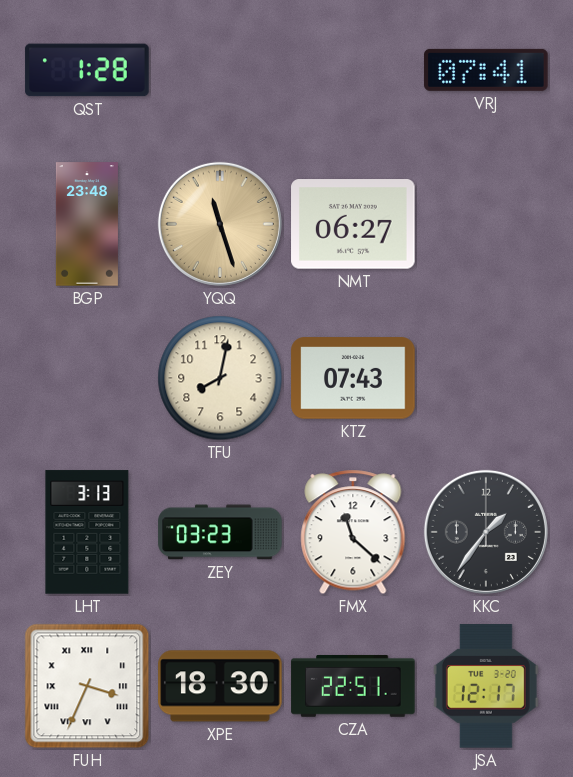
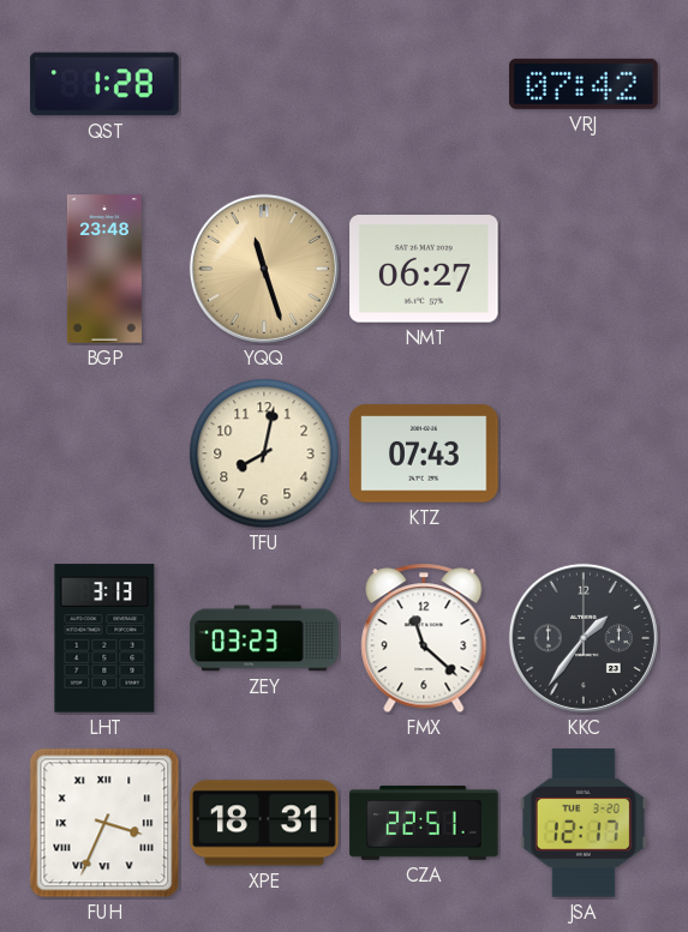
VRJ: 07:41 -> 07:42 (584, 84)
XPE: 18:30 -> 18:31 (264, 823)
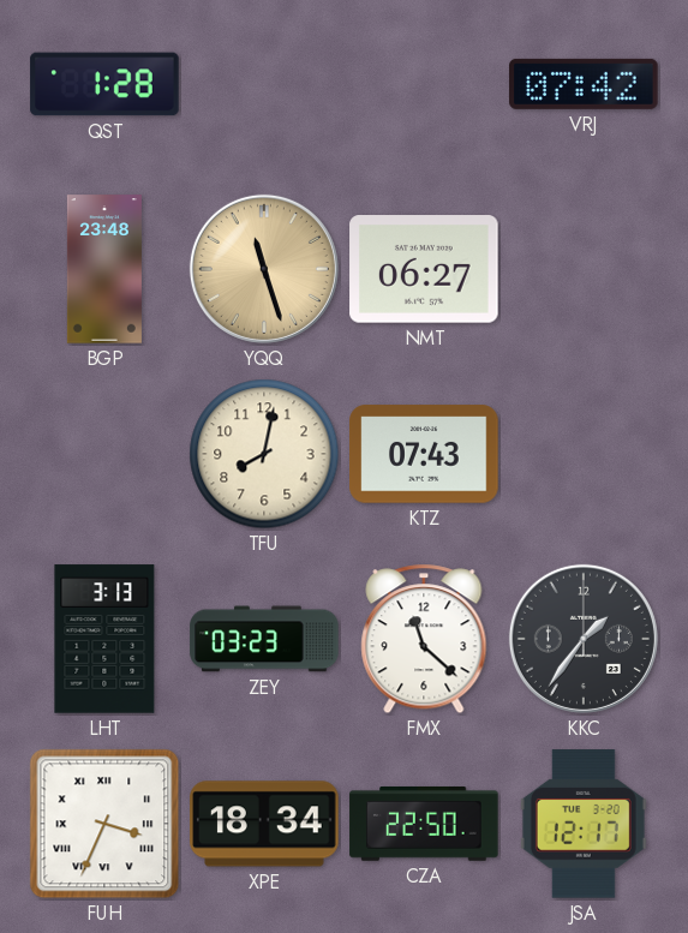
XPE: 18:31 -> 18:34 (264, 824)
CZA: 22:51 -> 22:50 (424, 824)
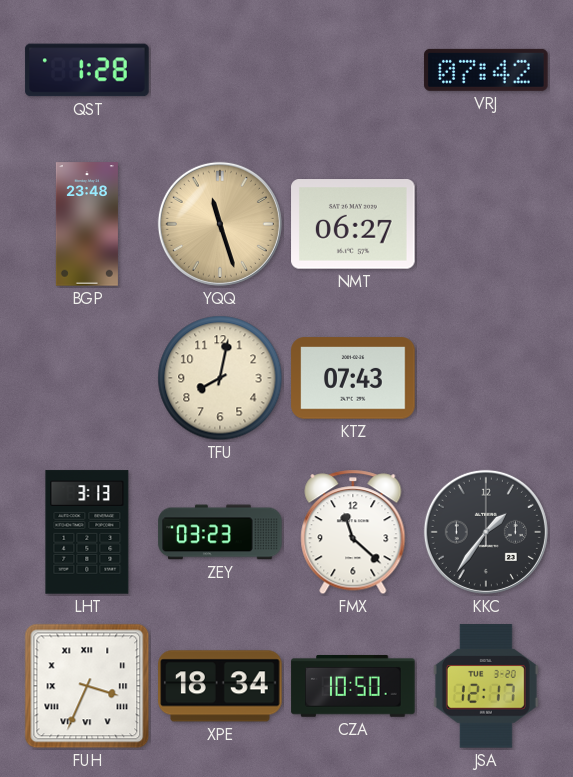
CZA: 22:50 -> 10:50 (353, 686)
